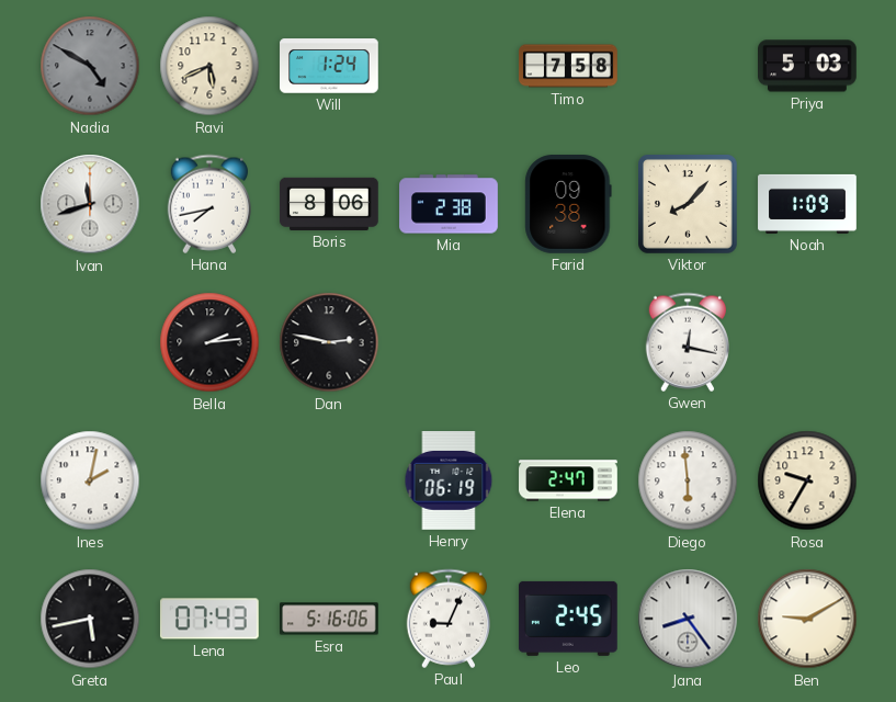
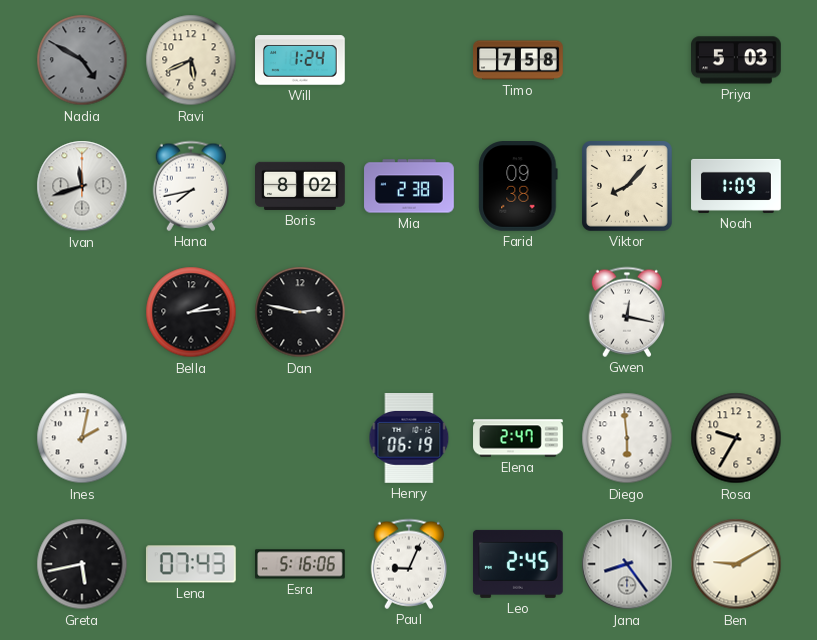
Boris: 8:06 -> 8:02 (301, 186)
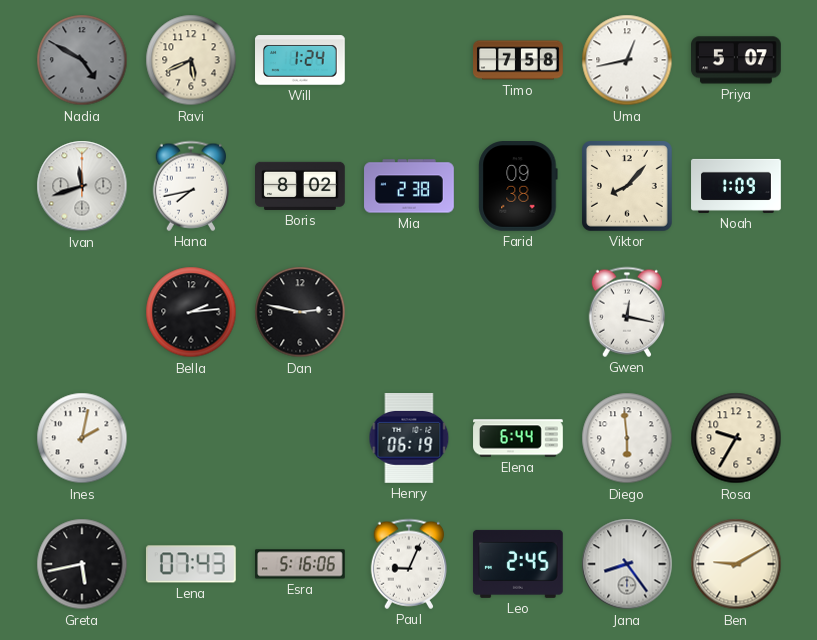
Uma: none -> 12:43 (627, 60)
Priya: 5:03 -> 5:07 (737, 60)
Elena: 2:47 -> 6:44 (518, 438)
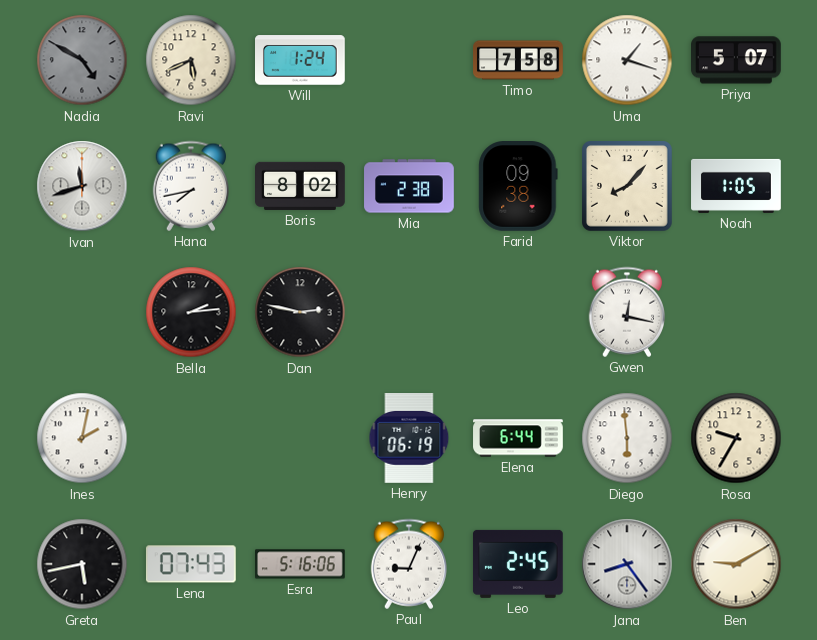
Uma: 12:43 -> 1:18 (627, 60)
Noah: 1:09 -> 1:05 (736, 186)
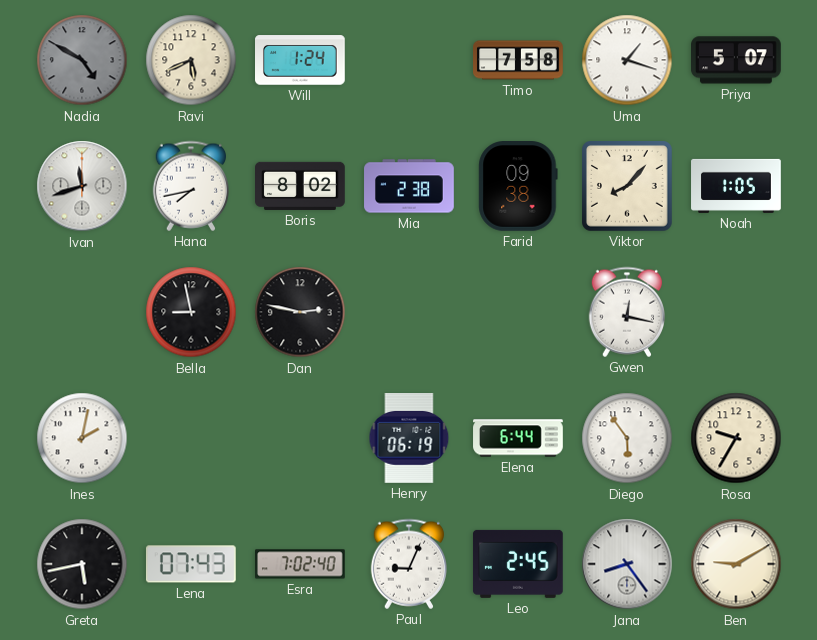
Bella: 2:14 -> 8:58 (191, 312)
Diego: 5:59 -> 5:54 (627, 438)
Esra: 5:16 -> 7:02 (301, 564)
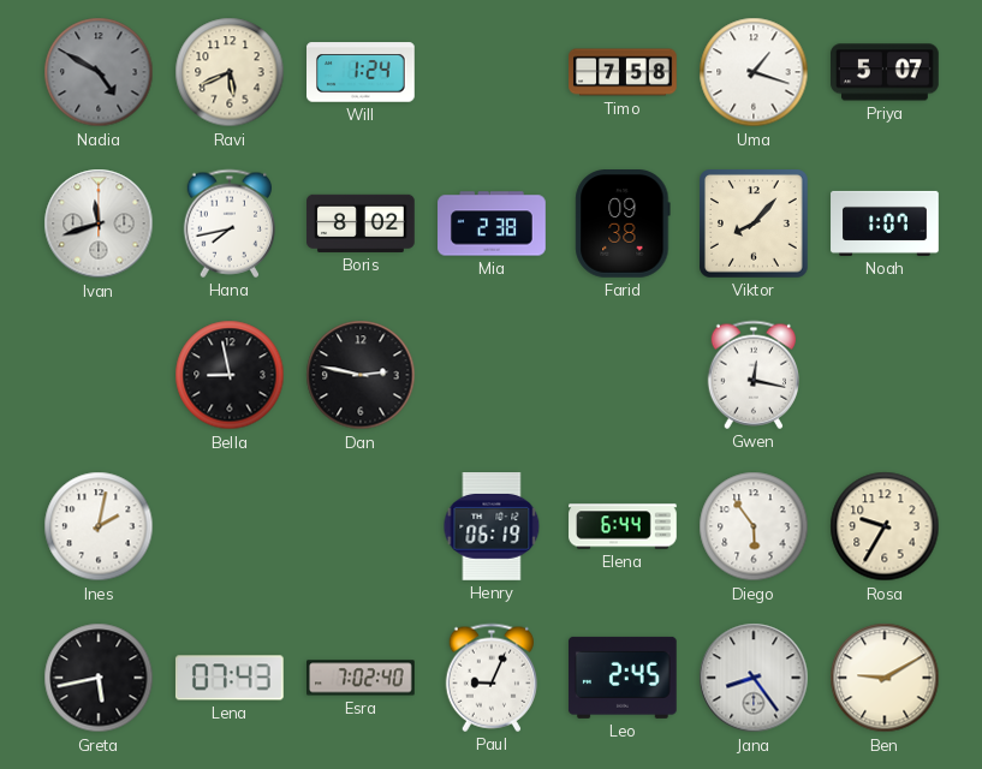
Noah: 1:05 -> 1:07 (885, 223)
